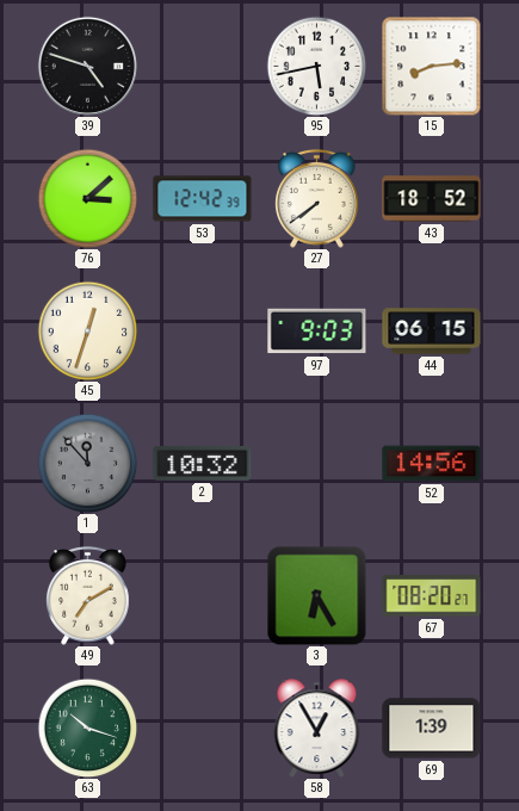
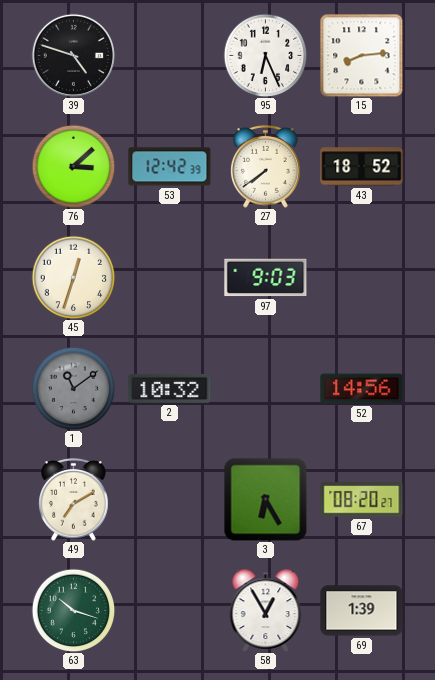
95: 5:43 -> 6:26 (265, 55)
44: 06:15 -> none (432, 332)
1: 11:53 -> 11:09 (73, 388)
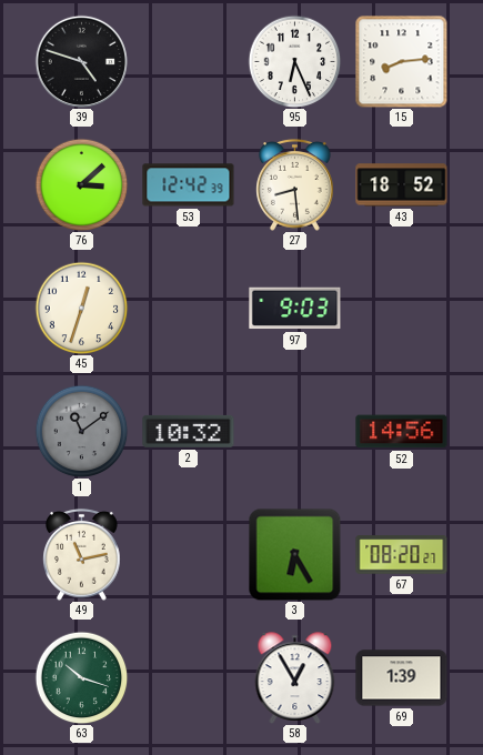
27: 7:39 -> 8:29 (295, 185)
49: 7:10 -> 11:13 (82, 555)
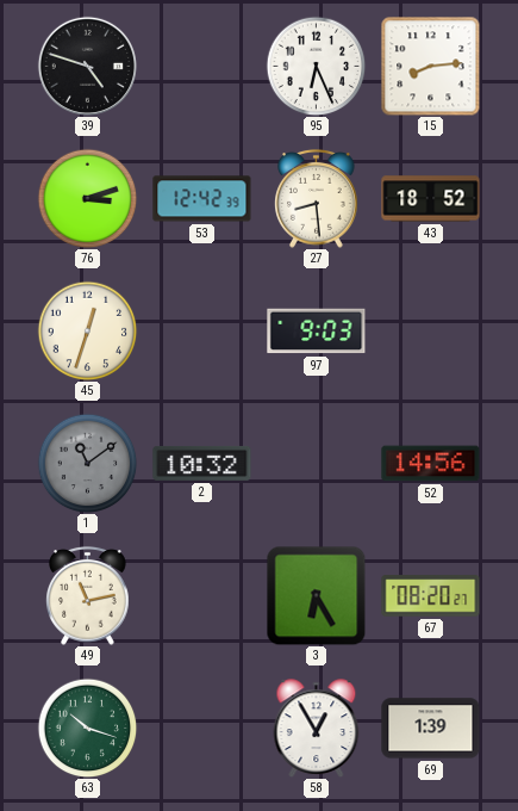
76: 3:08 -> 3:12 (87, 198)
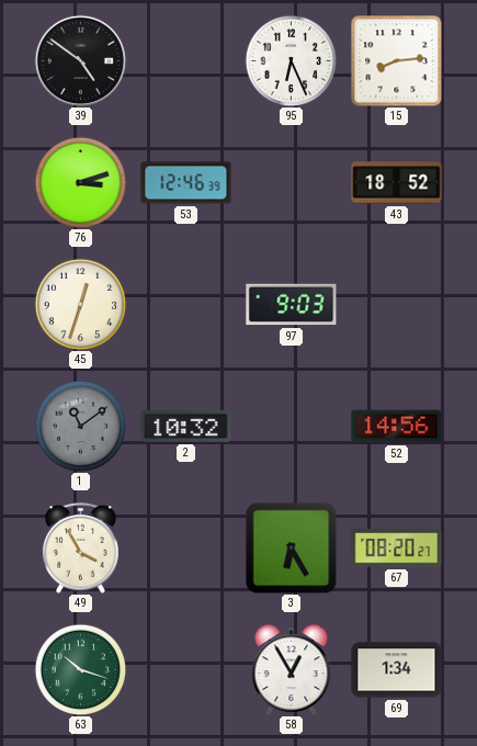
39: 4:48 -> 4:51 (80, 60)
53: 12:42 -> 12:46 (186, 183)
27: 8:29 -> none (317, 199)
49: 11:13 -> 3:55 (81, 549)
69: 1:39 -> 1:34 (397, 670)
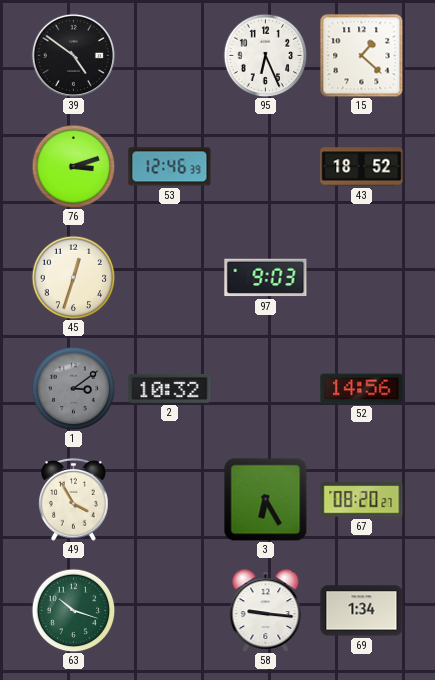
15: 8:14 -> 1:22 (361, 55)
1: 11:09 -> 3:09 (73, 388)
58: 12:55 -> 9:16 (266, 611)
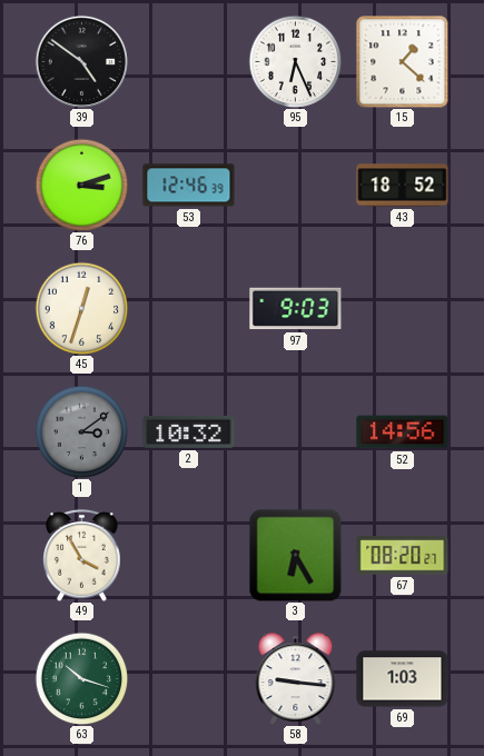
69: 1:34 -> 1:03 (403, 679)
